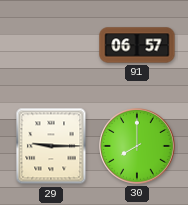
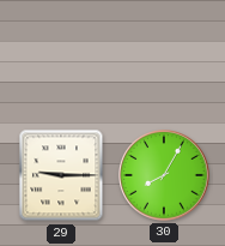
91: 06:57 -> none (137, 45)
30: 8:00 -> 8:05 (164, 175)
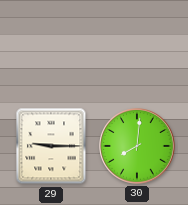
30: 8:05 -> 8:01 (137, 146)
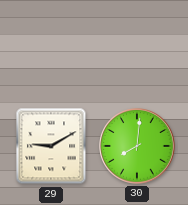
29: 9:15 -> 9:10 (51, 146)
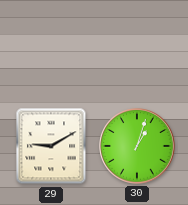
30: 8:01 -> 1:03 (137, 146)
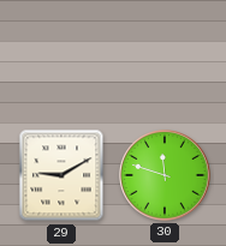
30: 1:03 -> 11:48 (165, 175)
